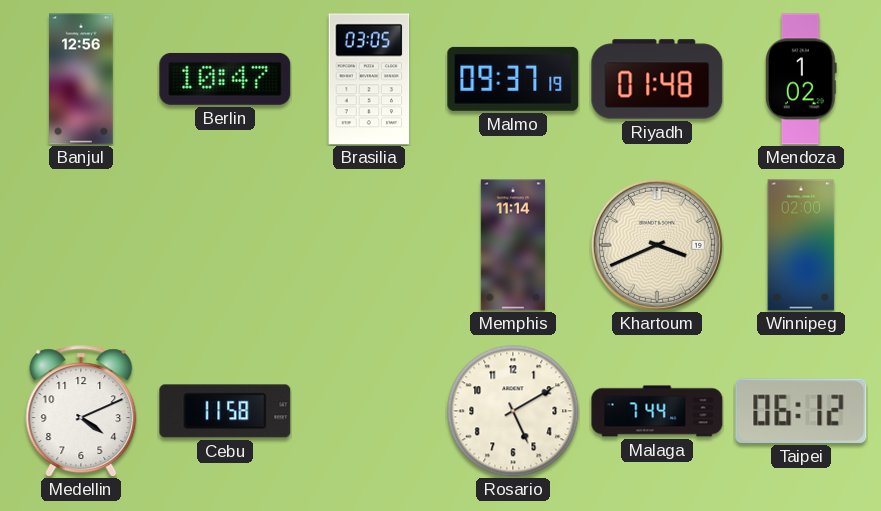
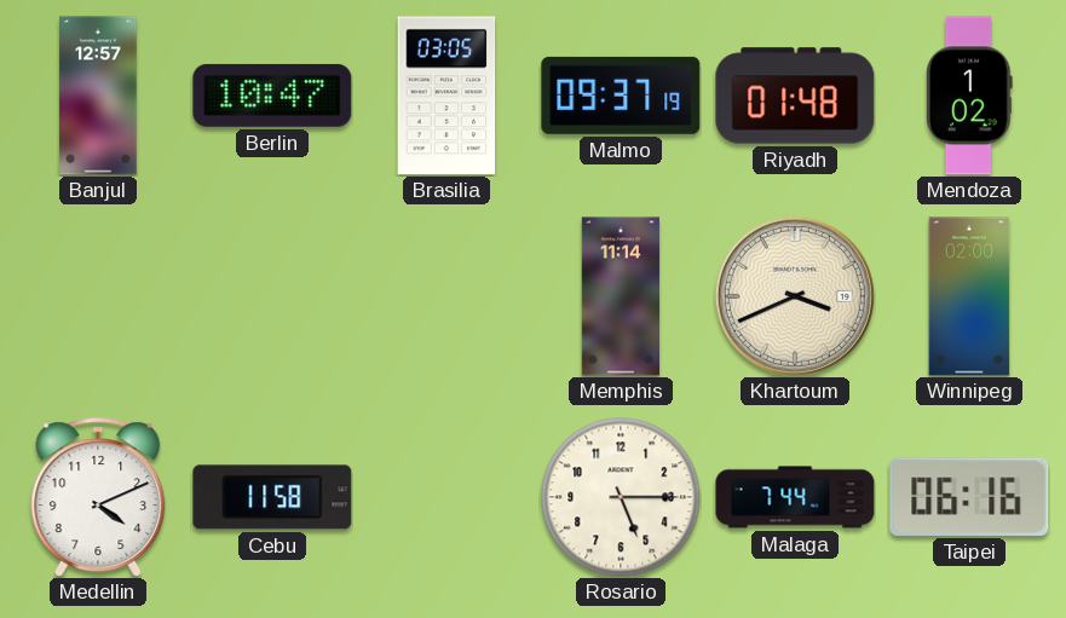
Banjul: 12:56 -> 12:57 (98, 96)
Rosario: 5:10 -> 5:15 (621, 497)
Taipei: 06:12 -> 06:16 (969, 497)
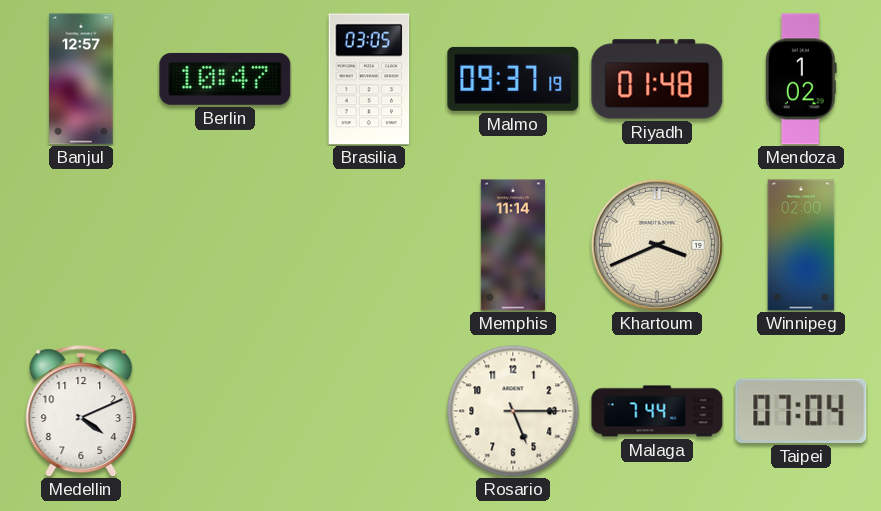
Cebu: 11:58 -> none (272, 497)
Taipei: 06:16 -> 07:04 (801, 411)
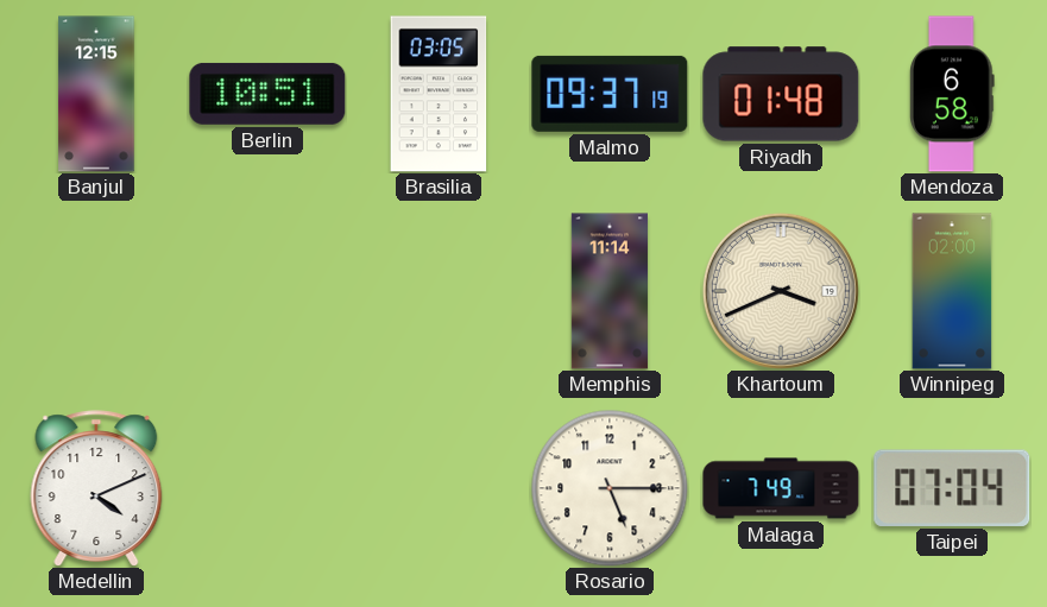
Banjul: 12:57 -> 12:15 (96, 94)
Berlin: 10:47 -> 10:51 (267, 94)
Mendoza: 1:02 -> 6:58 (953, 94)
Malaga: 7:44 -> 7:49 (781, 488)
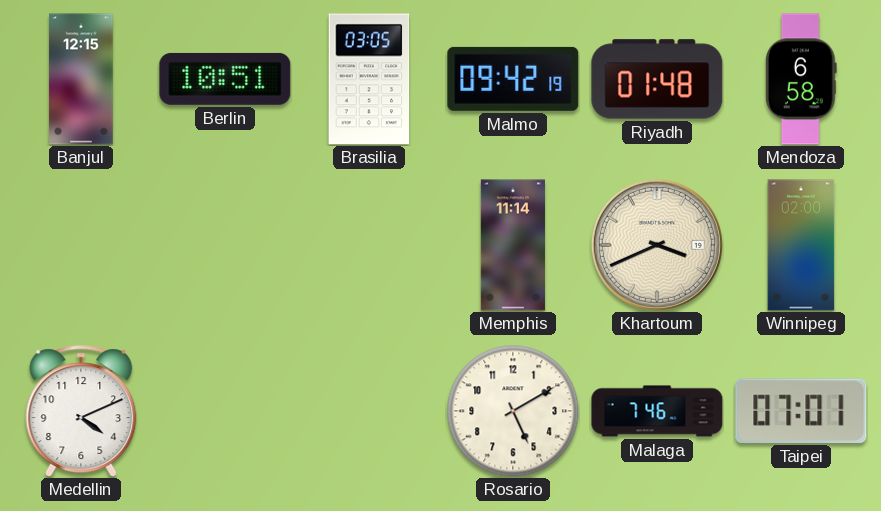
Malmo: 09:37 -> 09:42 (513, 79)
Rosario: 5:15 -> 5:10 (513, 411)
Malaga: 7:49 -> 7:46 (657, 411)
Taipei: 07:04 -> 07:01 (801, 411)
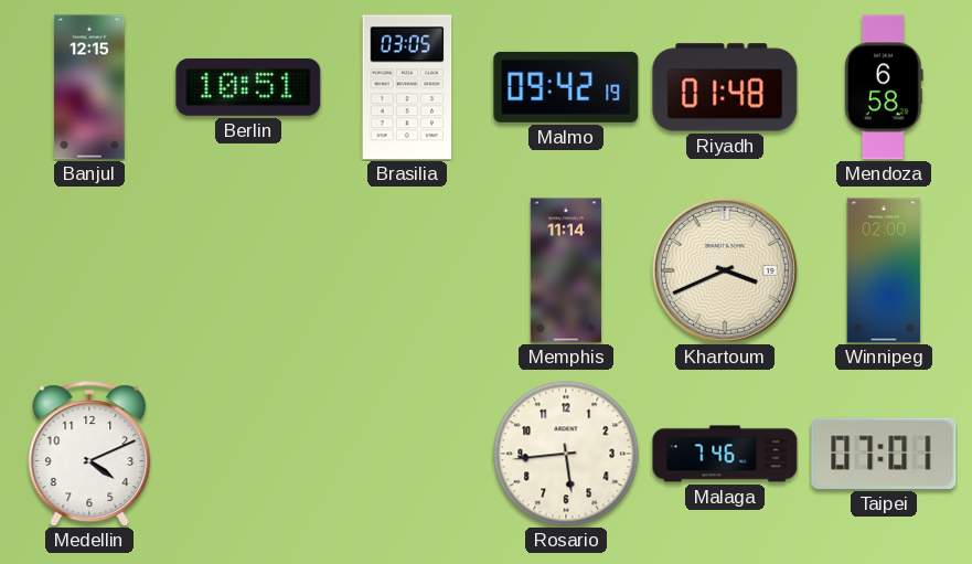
Rosario: 5:10 -> 5:44 (566, 454)
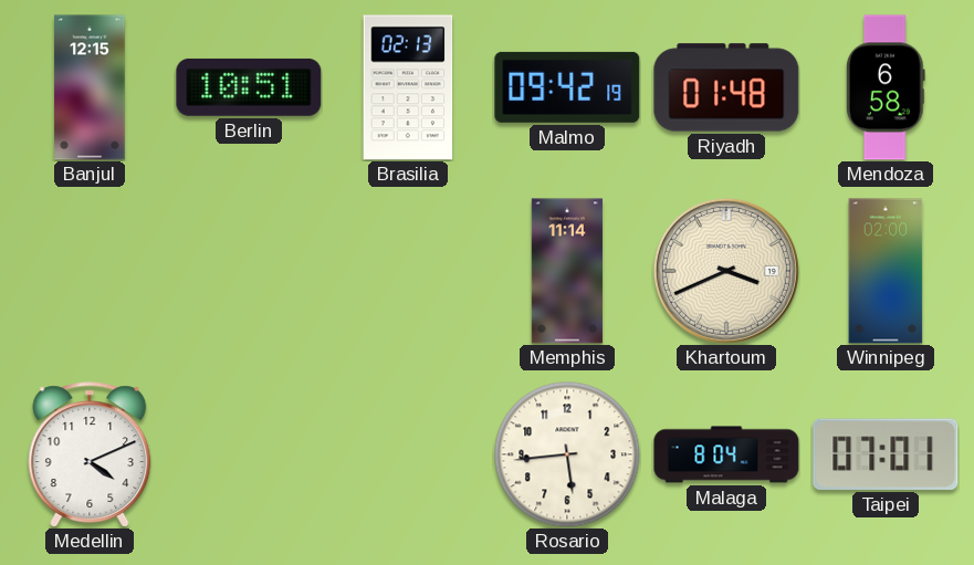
Brasilia: 03:05 -> 02:13 (408, 87)
Malaga: 7:46 -> 8:04 (726, 454)
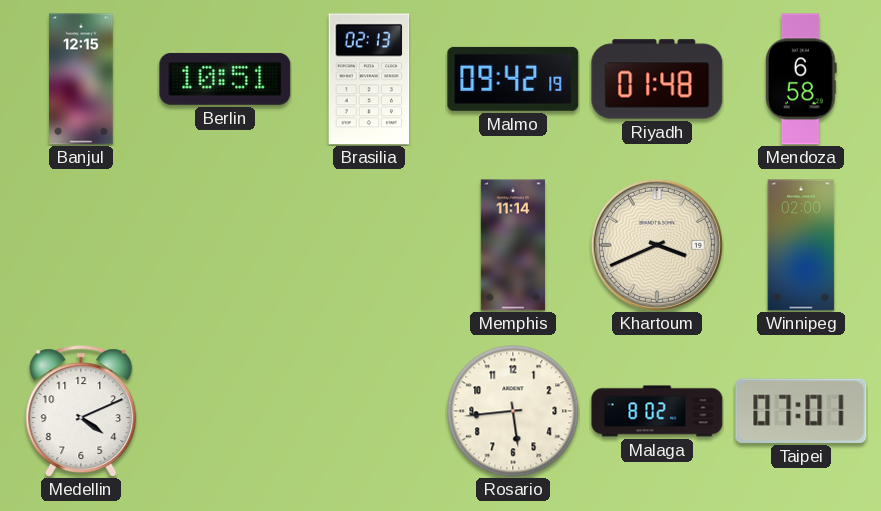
Malaga: 8:04 -> 8:02 (657, 411)
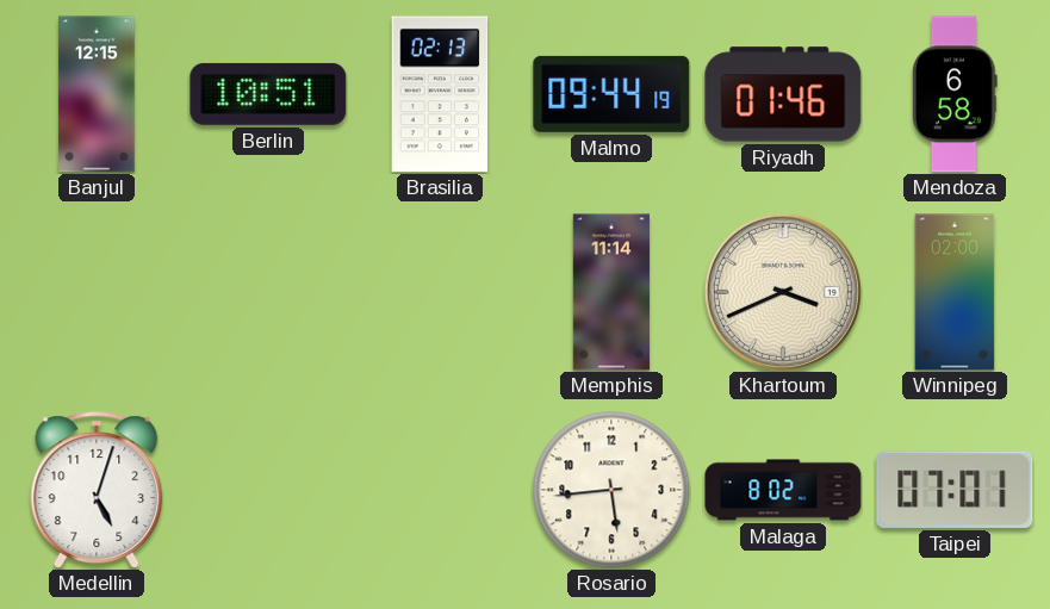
Malmo: 09:42 -> 09:44 (611, 94)
Riyadh: 01:48 -> 01:46 (783, 94)
Medellin: 4:11 -> 5:03 (97, 490)
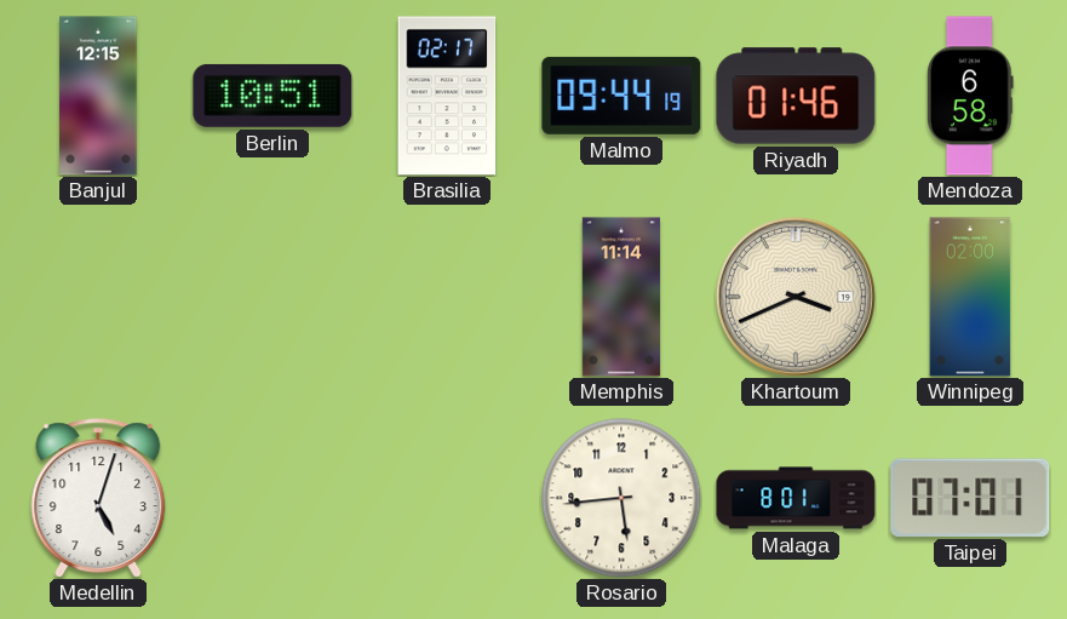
Brasilia: 02:13 -> 02:17 (447, 96)
Malaga: 8:02 -> 8:01 (796, 498)
